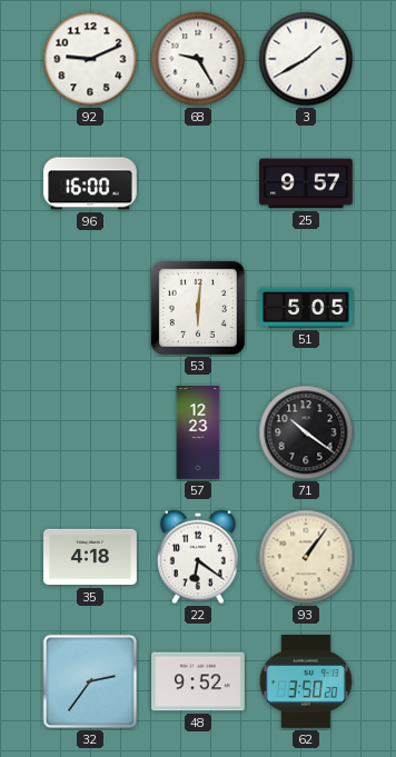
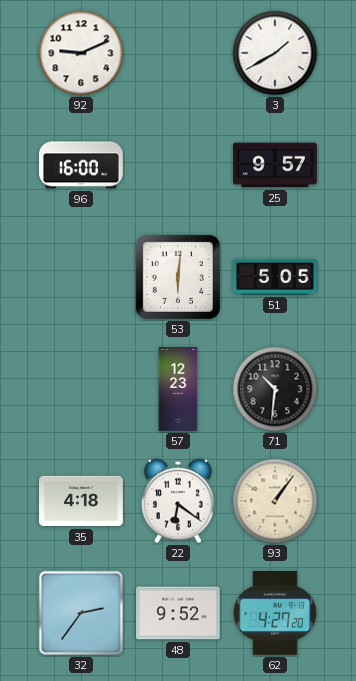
68: 9:25 -> none (198, 59)
71: 10:21 -> 10:31 (275, 389)
62: 3:50 -> 4:27 (275, 613)
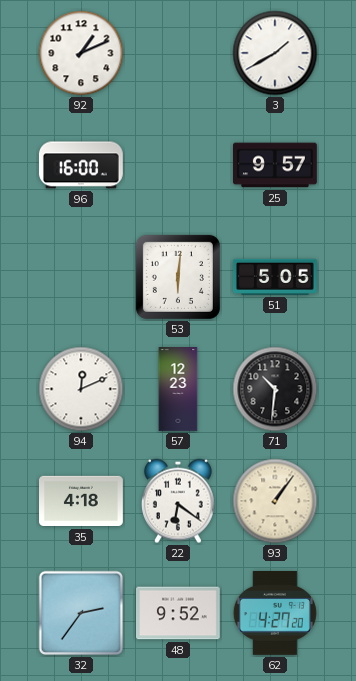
92: 9:11 -> 1:11 (81, 53)
94: none -> 12:11 (81, 389)
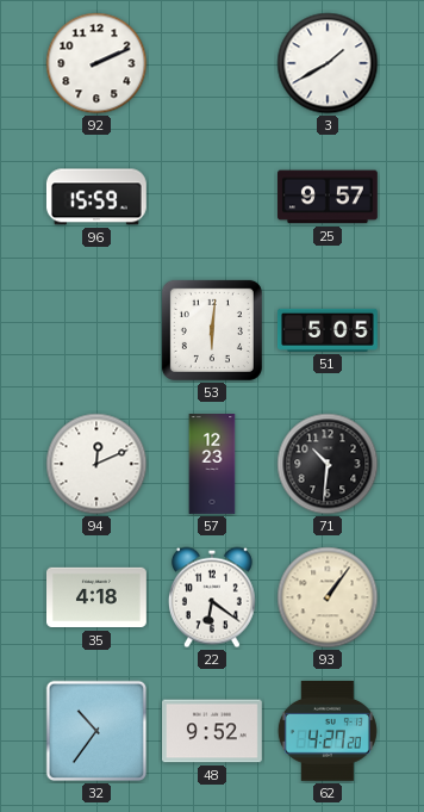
92: 1:11 -> 2:11 (96, 63)
96: 16:00 -> 15:59 (96, 197)
32: 2:36 -> 10:36 (96, 731)
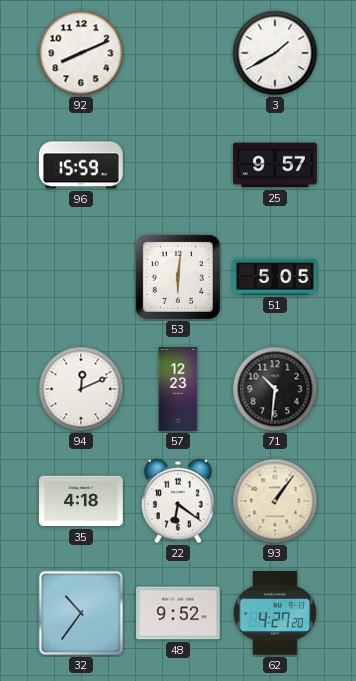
92: 2:11 -> 8:11 (81, 53)
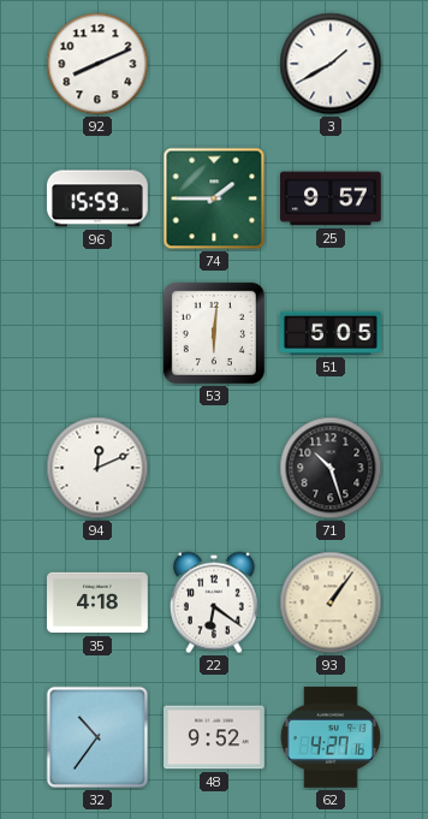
74: none -> 1:45 (214, 198)
57: 12:23 -> none (178, 389)
71: 10:31 -> 10:27 (331, 468)
62: 4:27:20 -> 4:27:16 (331, 737)
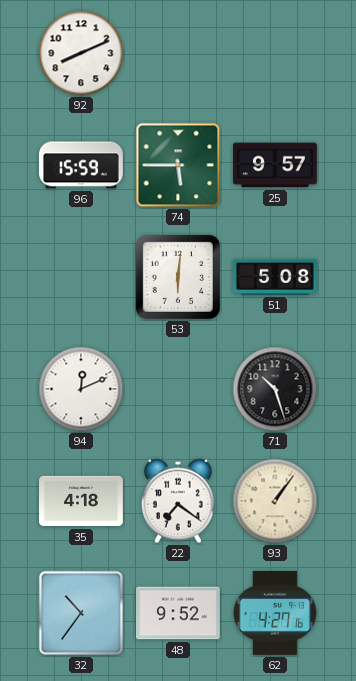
3: 1:40 -> none (331, 64)
74: 1:45 -> 5:45 (178, 165)
51: 5:05 -> 5:08 (276, 277)
22: 6:21 -> 7:21 (178, 501)
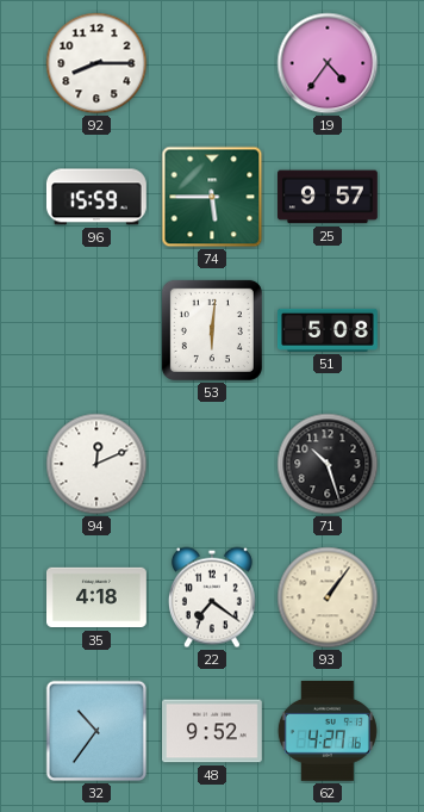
92: 8:11 -> 8:15 (96, 63)
19: none -> 4:36 (328, 63)
